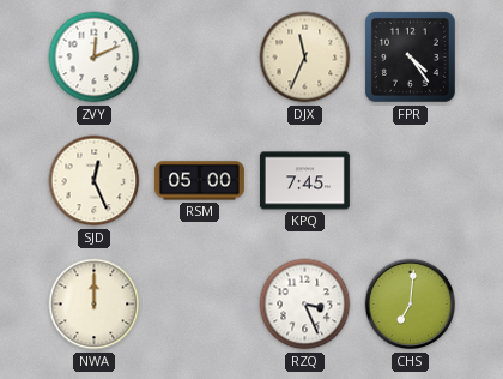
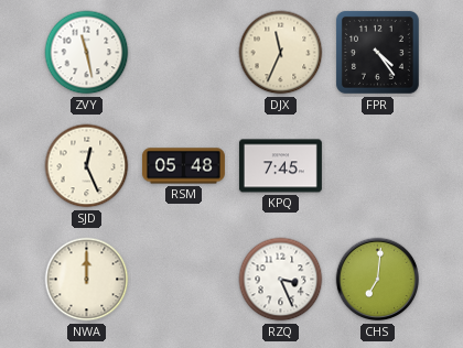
ZVY: 12:11 -> 11:28 (87, 53)
RSM: 05:00 -> 05:48 (183, 166)
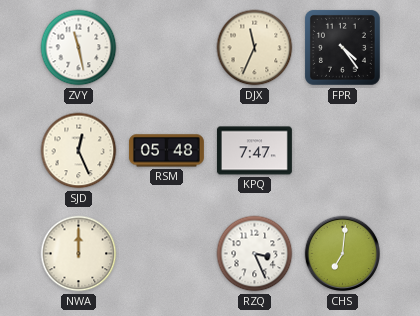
KPQ: 7:45 -> 7:47 (254, 151)
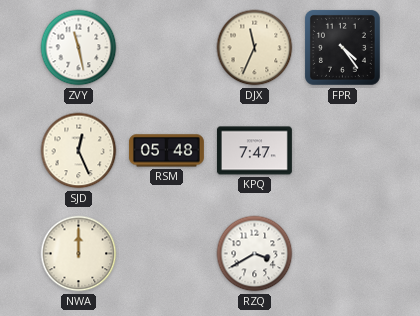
RZQ: 3:26 -> 3:40 (255, 254)
CHS: 7:01 -> none (343, 254)
